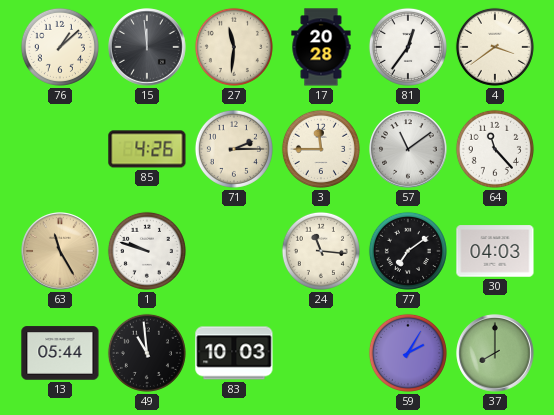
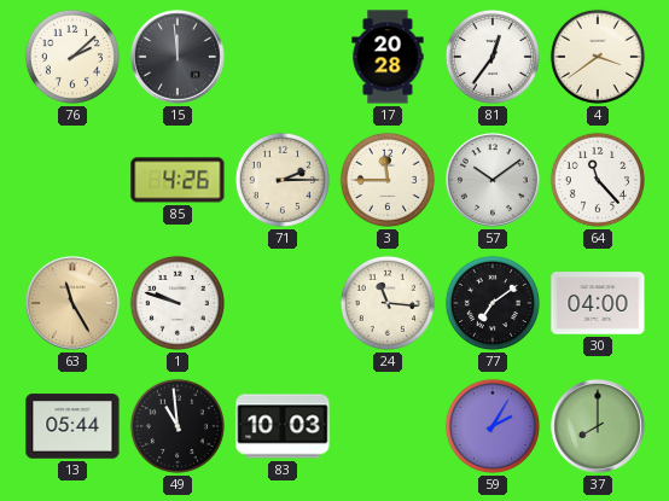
76: 1:08 -> 2:08 (72, 57)
27: 11:31 -> none (234, 47)
57: 11:09 -> 10:09 (493, 180)
30: 04:03 -> 04:00 (598, 303)
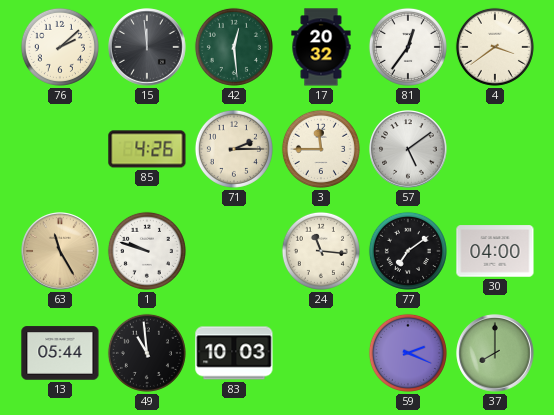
42: none -> 12:29 (234, 47)
17: 20:28 -> 20:32 (321, 47)
57: 10:09 -> 5:09 (408, 149)
64: 11:23 -> none (598, 180)
59: 2:05 -> 2:19 (408, 353)
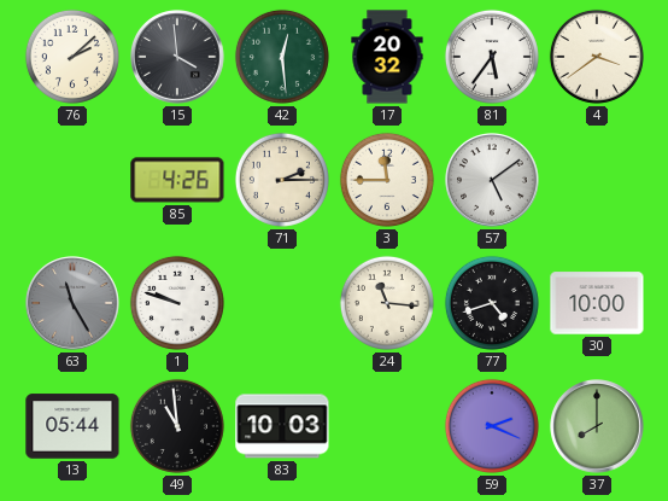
15: 11:59 -> 3:59 (177, 57)
81: 12:36 -> 5:36 (492, 57)
63 dial: champagne -> grey (72, 303)
77: 7:09 -> 4:42 (492, 303)
30: 04:00 -> 10:00 (597, 303)
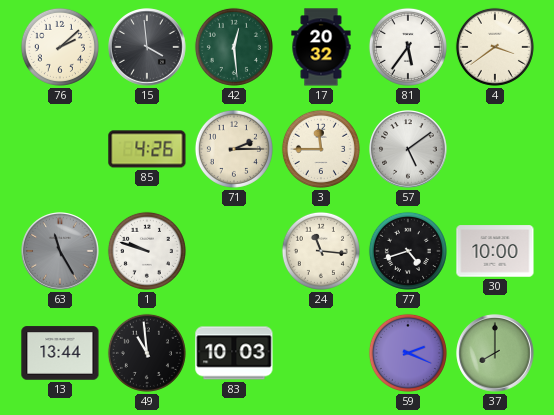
13: 05:44 -> 13:44 (60, 353)
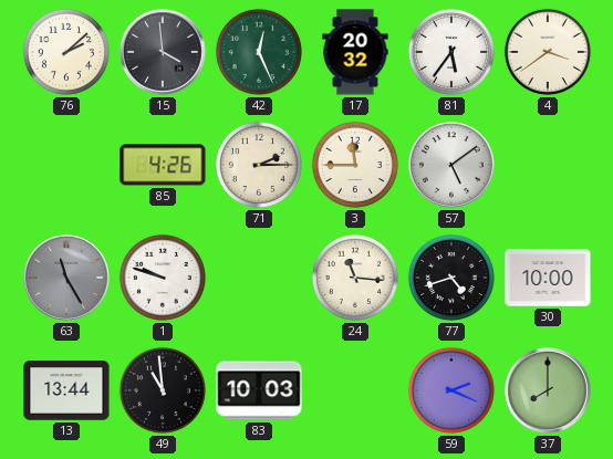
42: 12:29 -> 12:26 (259, 52)
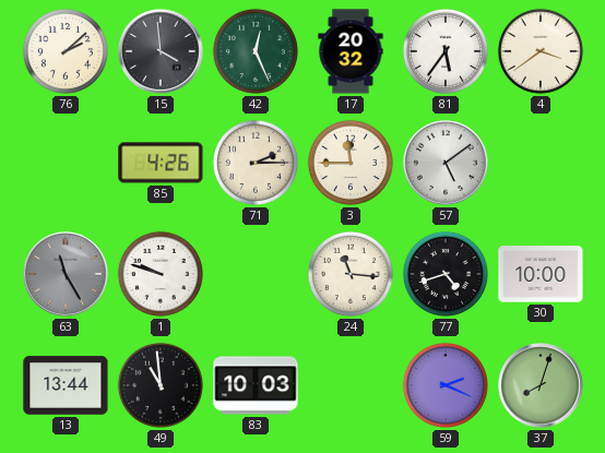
37: 8:00 -> 8:03 (541, 385)
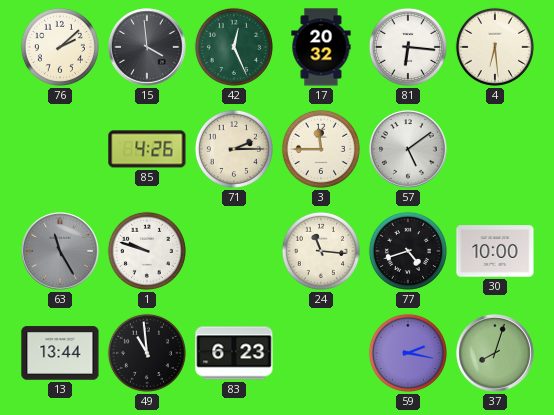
81: 5:36 -> 6:16 (408, 47)
4: 3:39 -> 6:29 (495, 47)
83: 10:03 -> 6:23 (234, 353)
59: 2:19 -> 2:17 (408, 353)
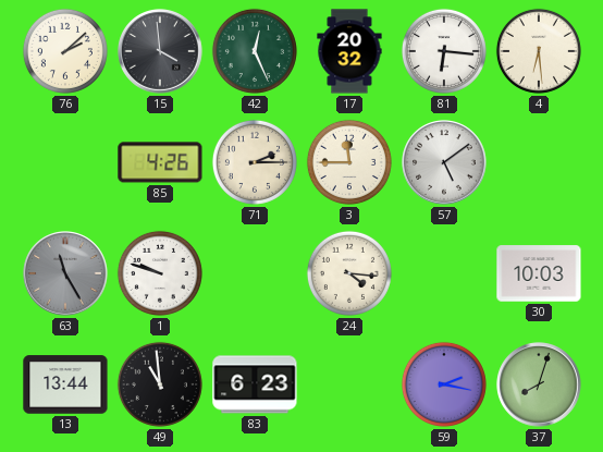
24: 11:16 -> 4:16 (349, 273)
77: 4:42 -> none (408, 251)
30: 10:00 -> 10:03 (539, 273)
